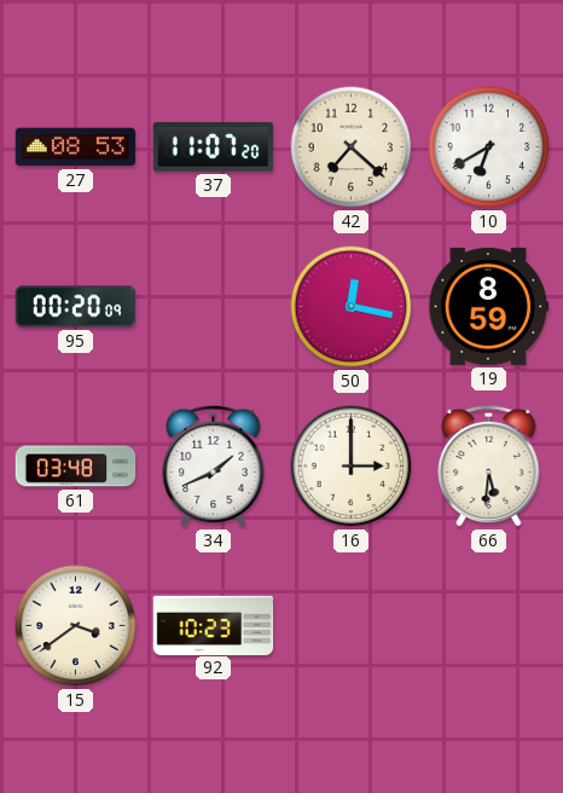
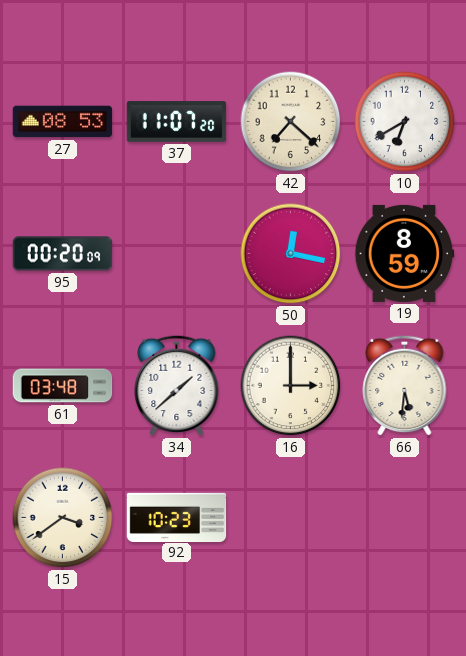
34: 1:41 -> 1:38 (177, 385)
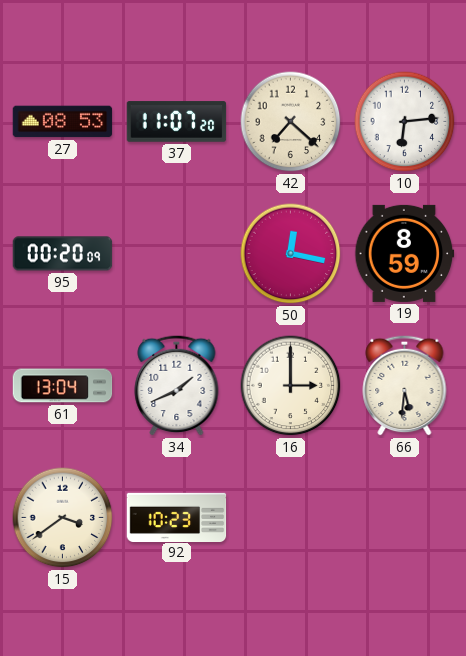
10: 6:40 -> 6:14 (405, 122)
61: 03:48 -> 13:04 (63, 386)
34: 1:38 -> 1:41 (177, 385)
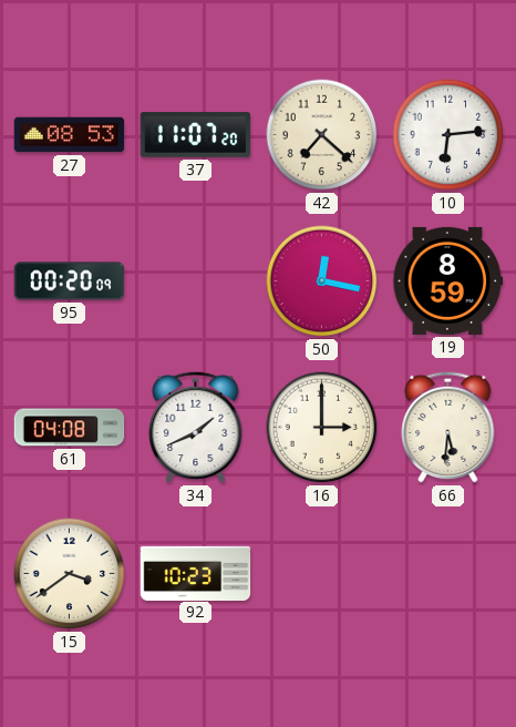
61: 13:04 -> 04:08 (70, 428)
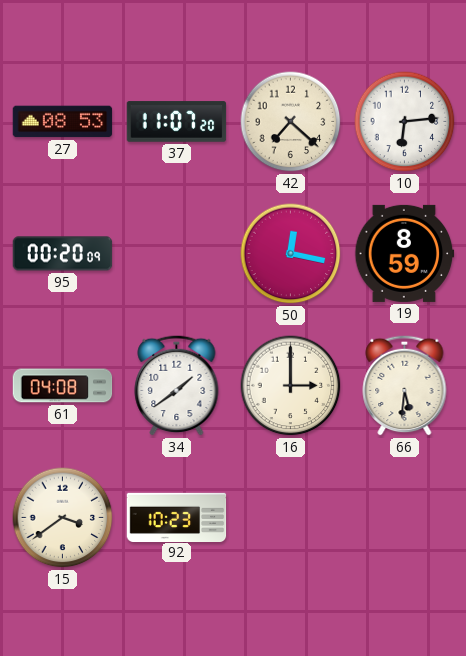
34: 1:41 -> 1:39 (177, 385)
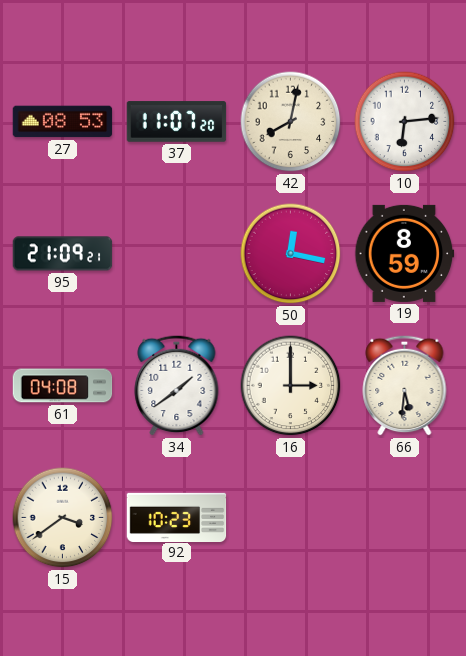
42: 7:22 -> 8:02 (291, 122)
95: 00:20 -> 21:09 (63, 254)
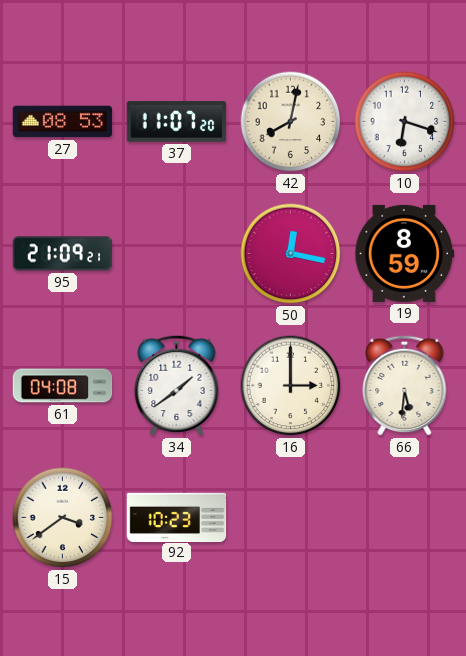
10: 6:14 -> 6:18 (405, 122)
